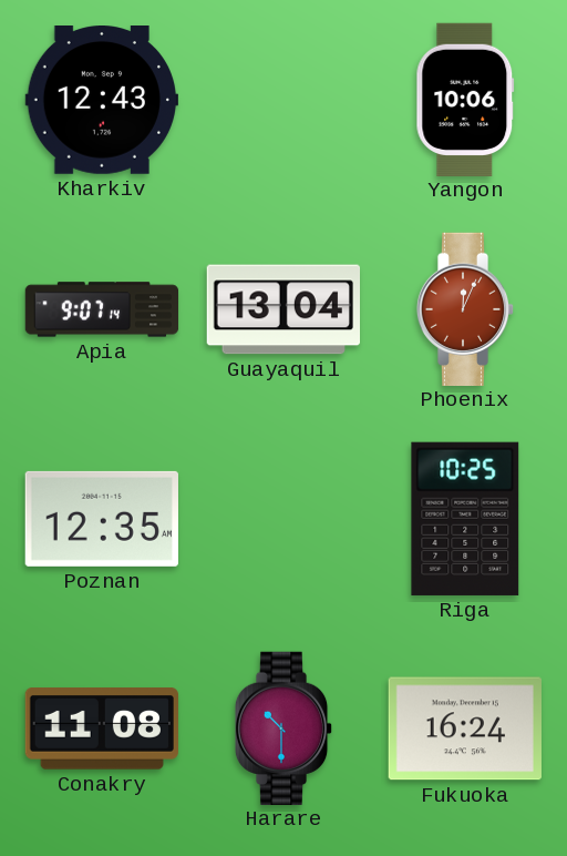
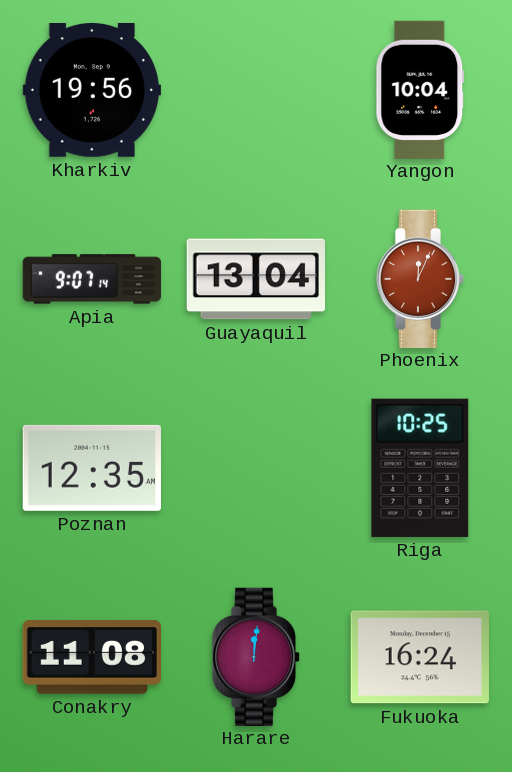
Kharkiv: 12:43 -> 19:56 (91, 91)
Yangon: 10:06 -> 10:04 (420, 89)
Harare: 10:30 -> 12:01 (256, 656)
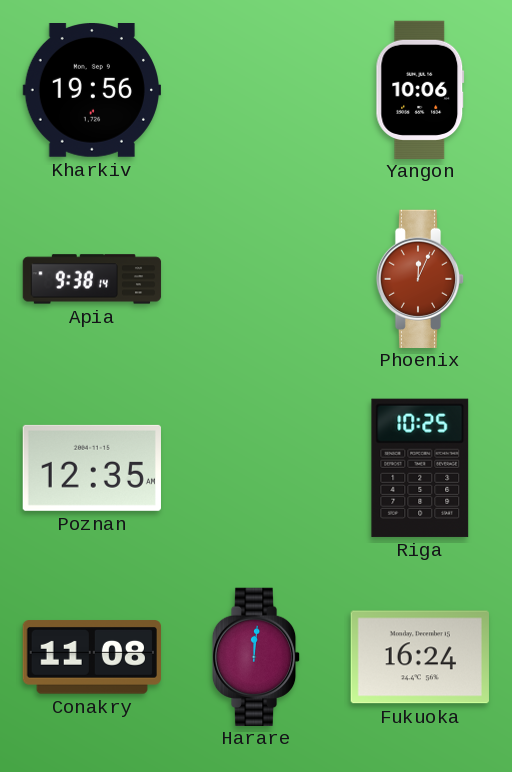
Yangon: 10:04 -> 10:06 (420, 89)
Apia: 9:07 -> 9:38 (92, 279)
Guayaquil: 13:04 -> none (255, 279)
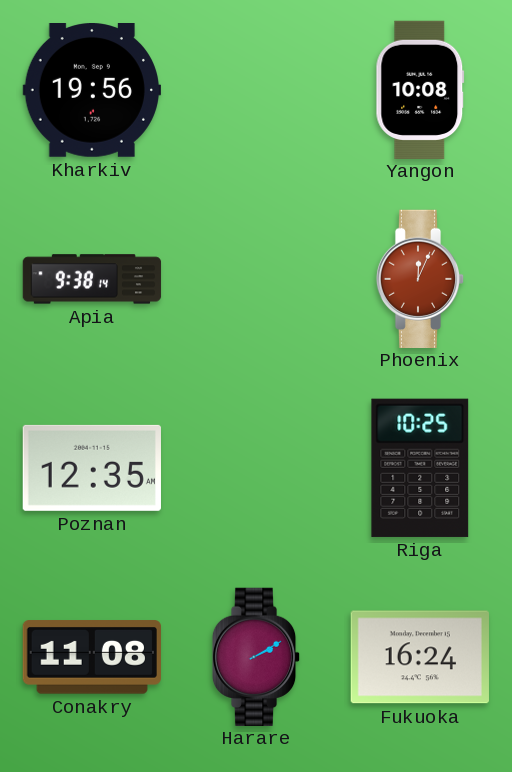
Yangon: 10:06 -> 10:08 (420, 89)
Harare: 12:01 -> 2:10 (256, 656)
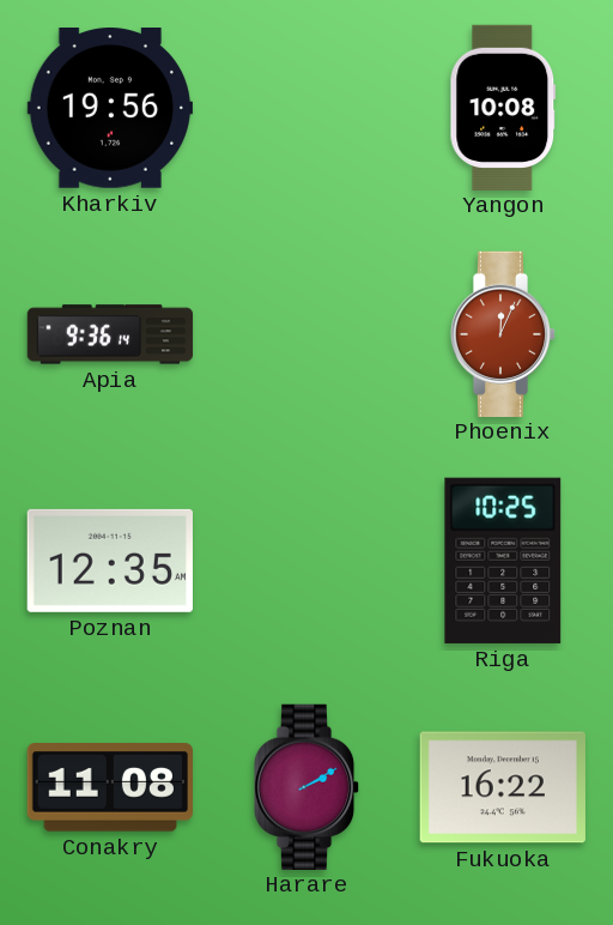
Apia: 9:38 -> 9:36 (110, 334)
Fukuoka: 16:24 -> 16:22 (503, 787)
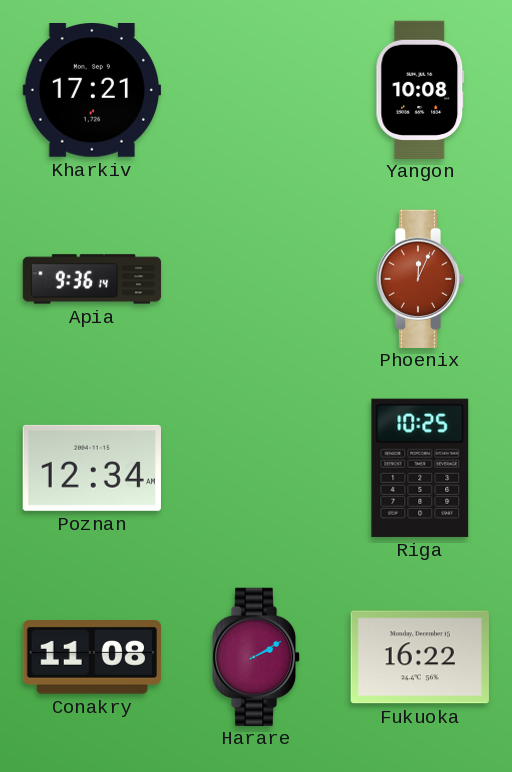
Kharkiv: 19:56 -> 17:21 (91, 91)
Poznan: 12:35 -> 12:34 (92, 468)
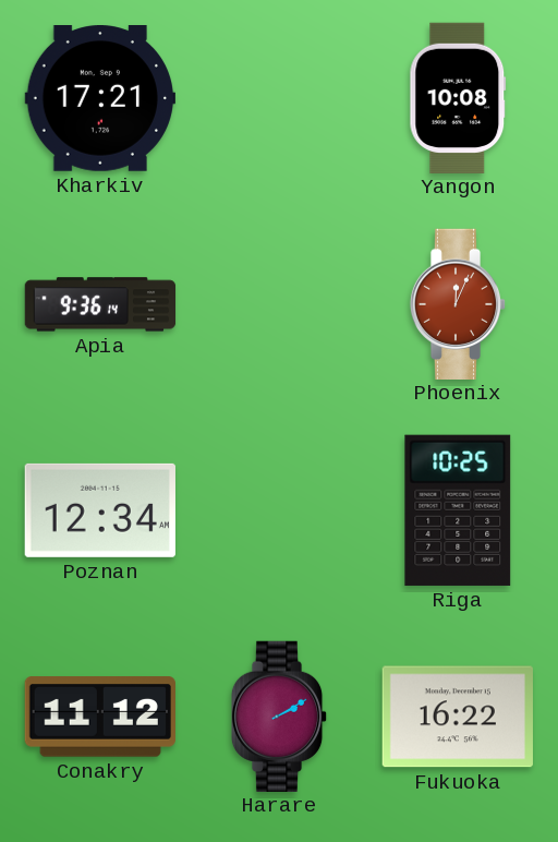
Conakry: 11:08 -> 11:12 (100, 717)
